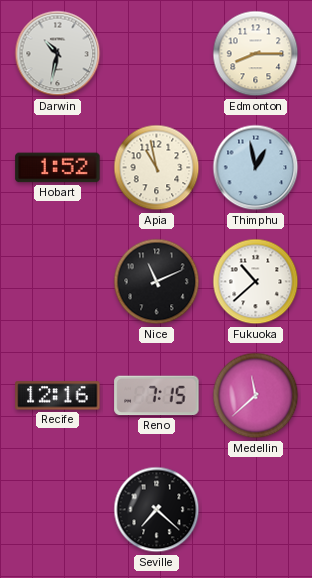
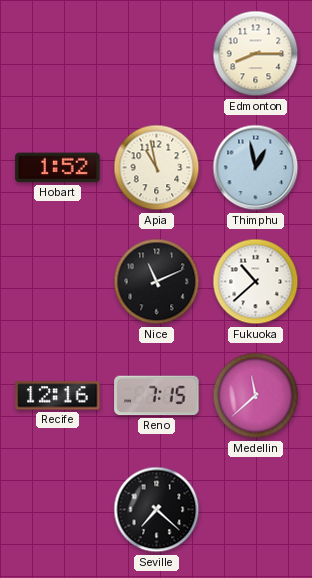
Darwin: 10:32 -> none (58, 54)
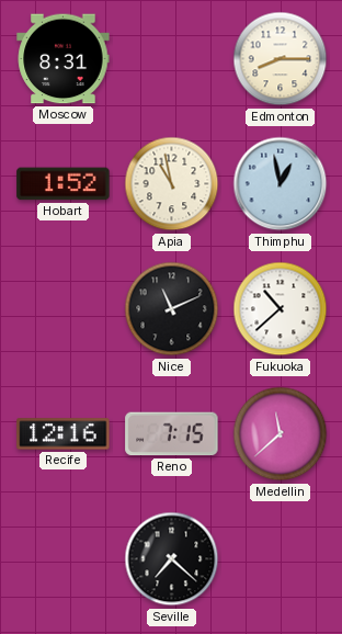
Moscow: none -> 8:31 (64, 59)
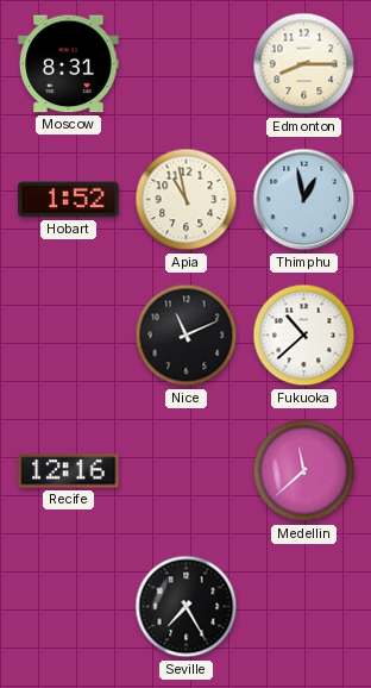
Reno: 7:15 -> none (172, 434)
Seville: 7:22 -> 7:25 (187, 607)
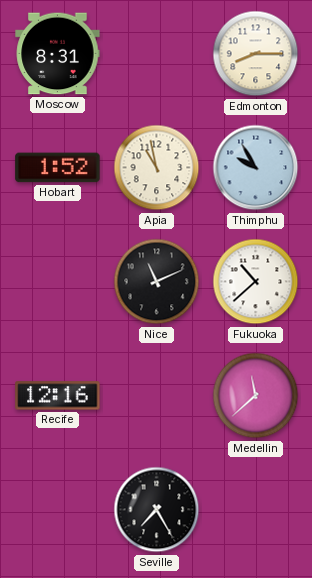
Thimphu: 12:58 -> 9:55 (256, 168)
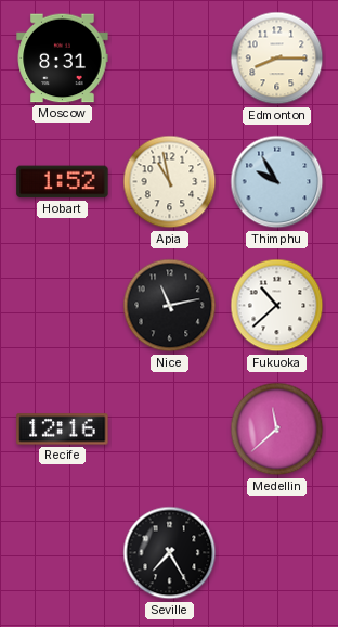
Nice: 11:11 -> 11:13 (170, 306)
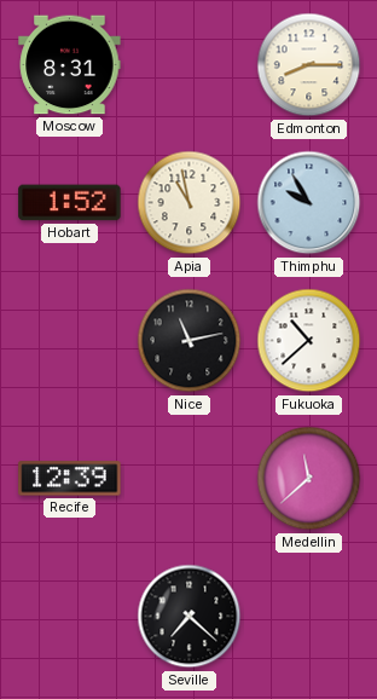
Recife: 12:16 -> 12:39 (70, 479)
Seville: 7:25 -> 7:22 (190, 617)
